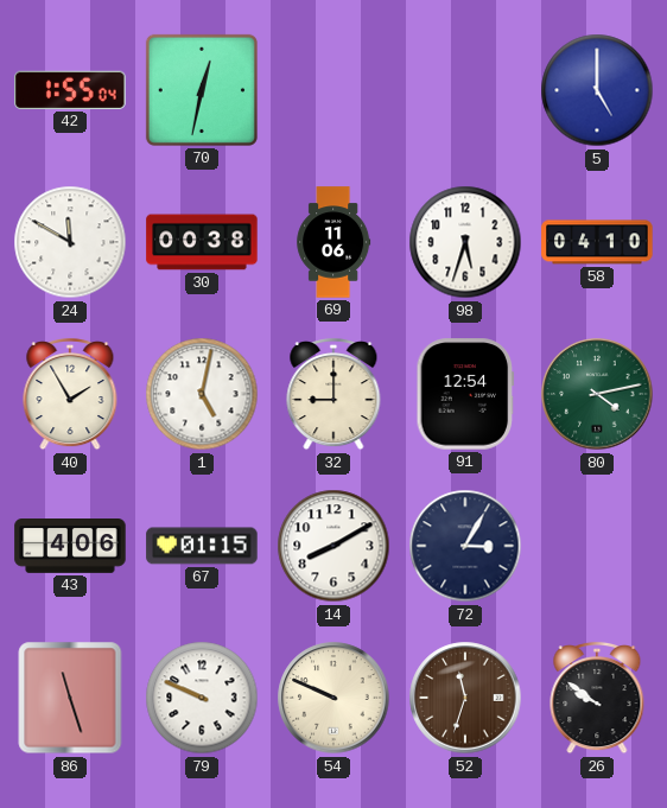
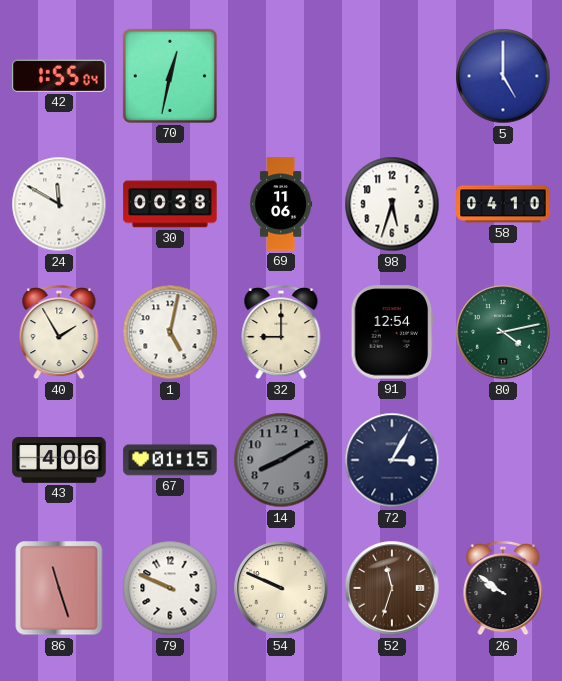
14 dial: white -> grey (281, 460)
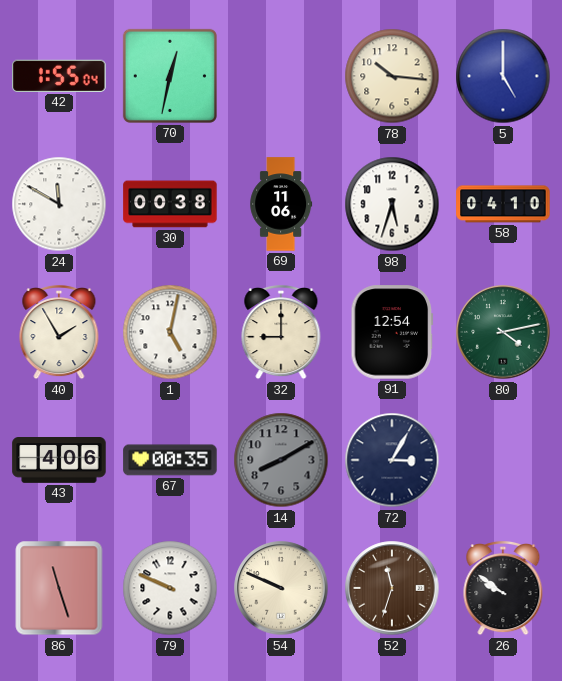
78: none -> 10:16 (392, 76)
67: 01:15 -> 00:35 (170, 460)
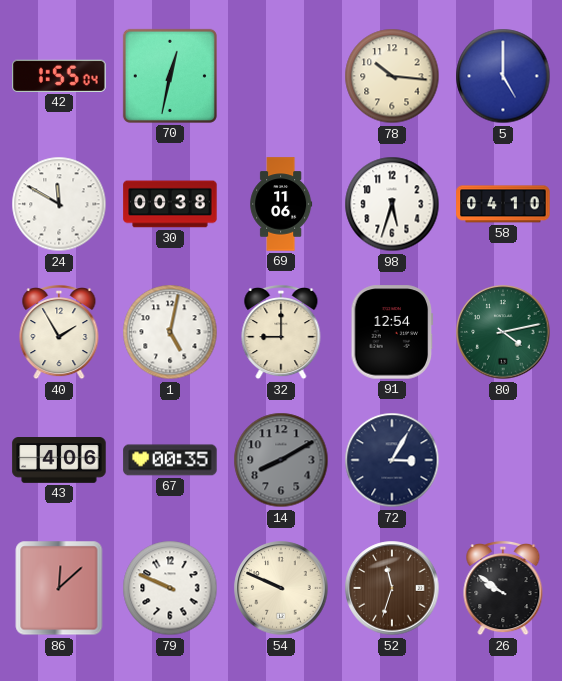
86: 11:27 -> 12:08 (59, 588)
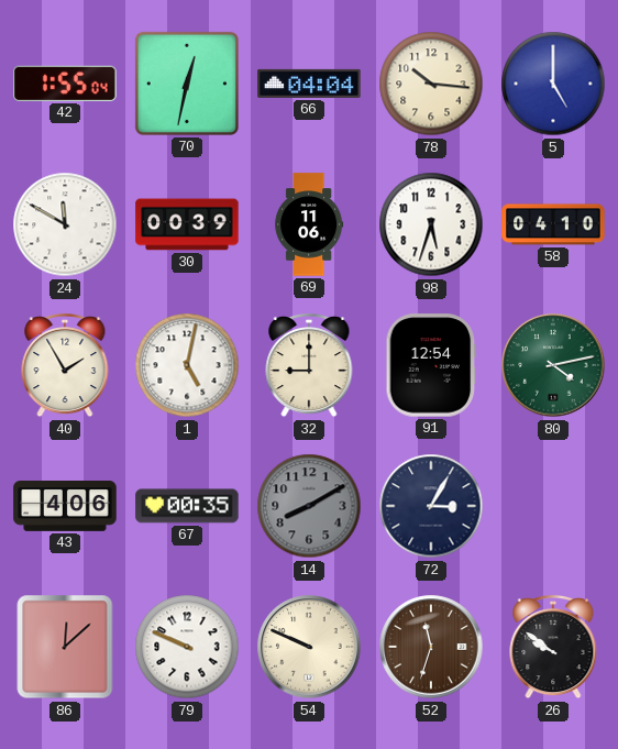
66: none -> 04:04 (309, 84)
30: 00:38 -> 00:39 (187, 224)
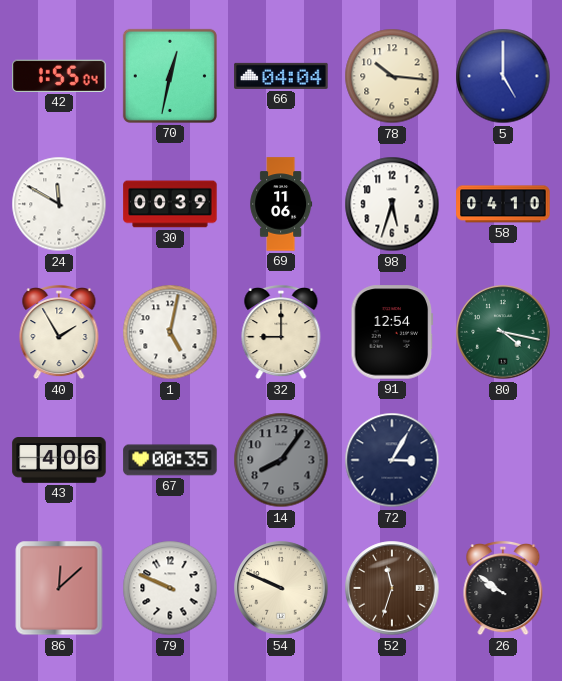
80: 4:13 -> 4:17 (503, 332)
14: 8:10 -> 8:06 (281, 460)
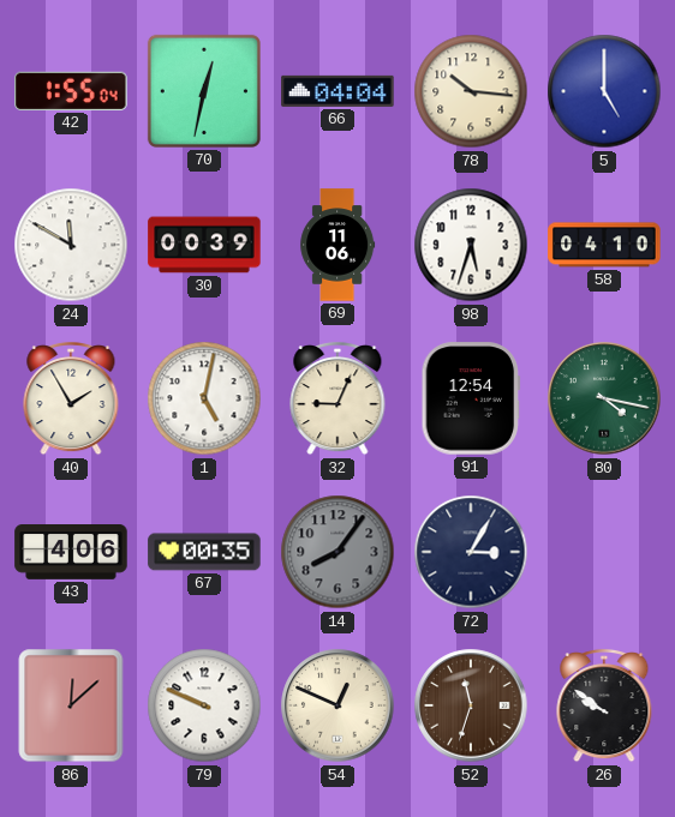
32: 9:00 -> 9:04 (337, 398)
54: 9:49 -> 12:49 (337, 705)
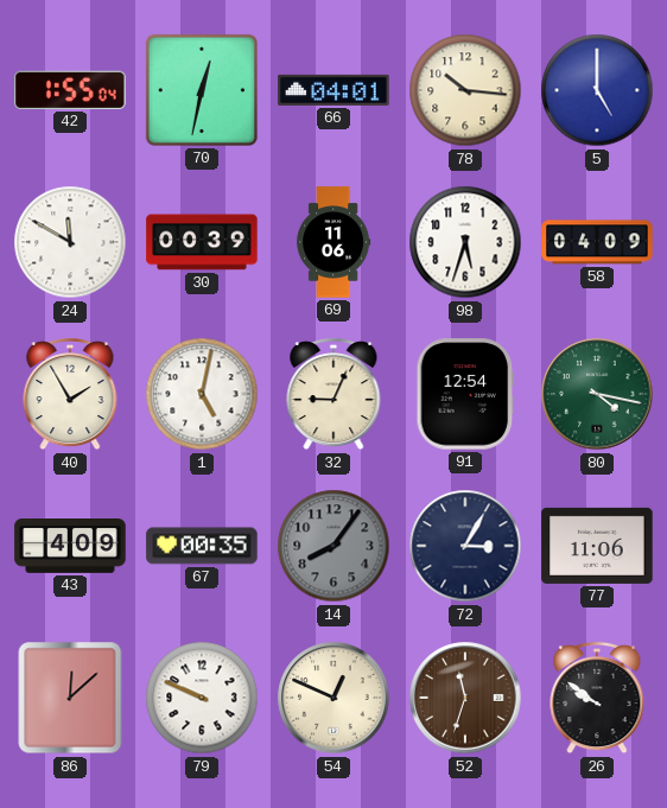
66: 04:04 -> 04:01 (333, 90)
58: 04:10 -> 04:09 (597, 242)
43: 4:06 -> 4:09 (70, 546)
77: none -> 11:06 (597, 546)
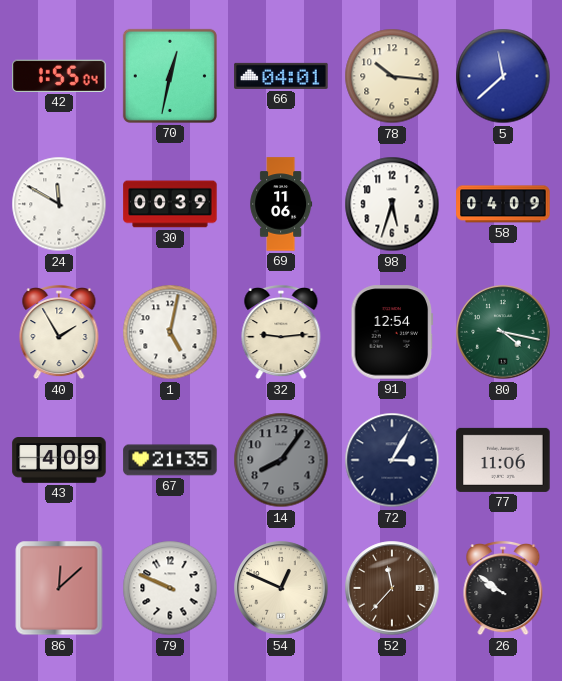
5: 5:00 -> 11:38 (503, 76)
32: 9:04 -> 9:14 (281, 332)
67: 00:35 -> 21:35 (170, 460)
52: 11:33 -> 11:37 (392, 588)
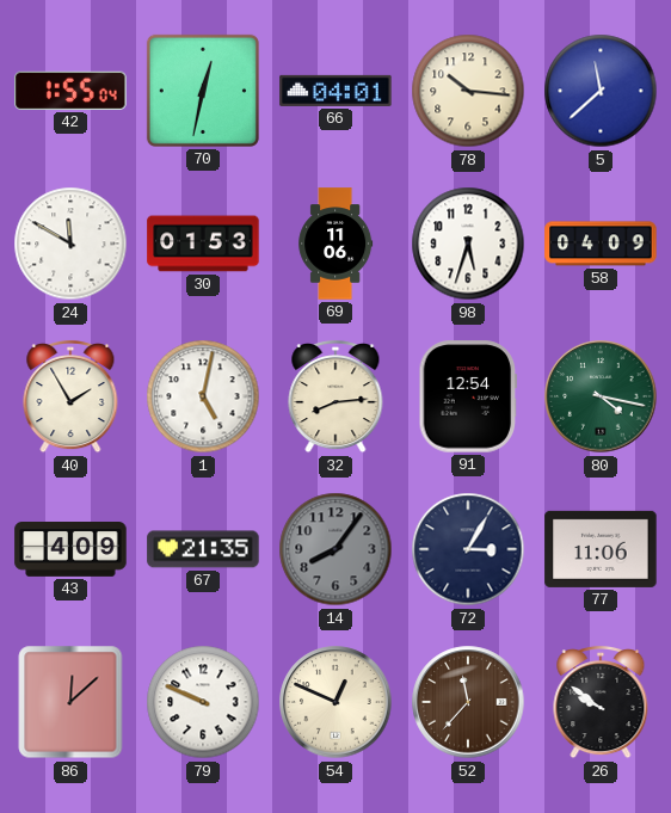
30: 00:39 -> 01:53 (203, 244)
32: 9:14 -> 8:14 (335, 396)
